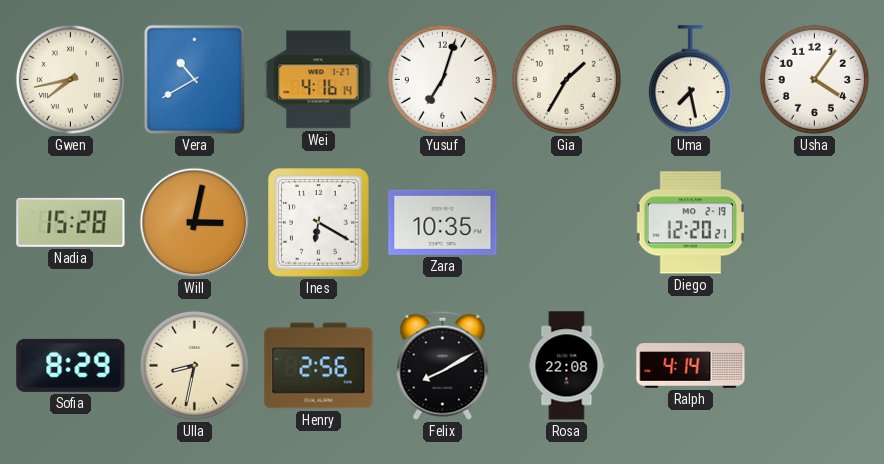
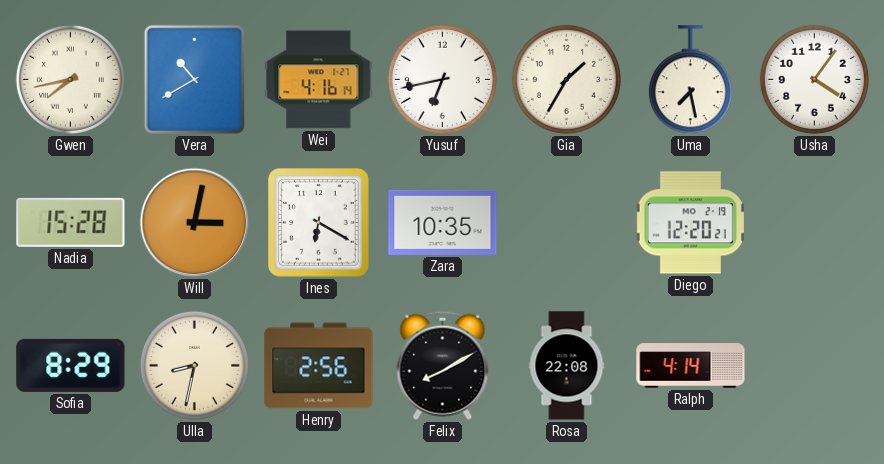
Yusuf: 7:03 -> 6:43 (442, 79)
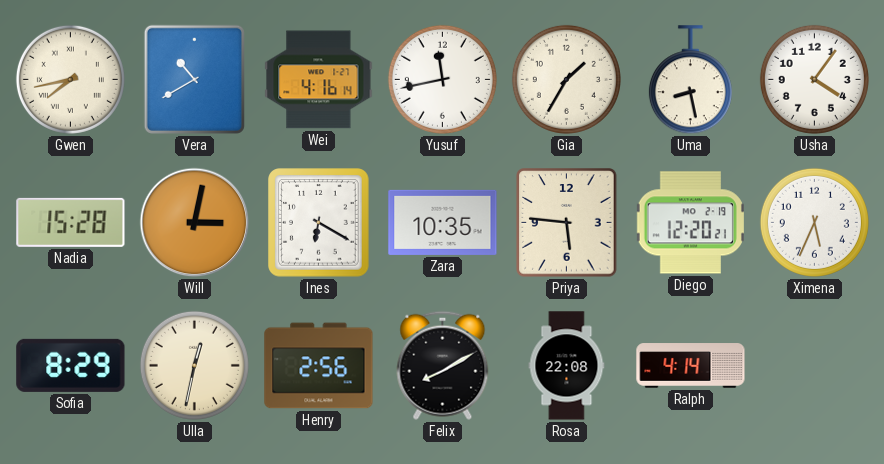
Yusuf: 6:43 -> 11:43 (442, 79)
Uma: 7:28 -> 8:28 (690, 80)
Priya: none -> 5:46 (567, 223)
Ximena: none -> 5:34 (814, 222)
Ulla: 8:32 -> 12:32 (194, 365)
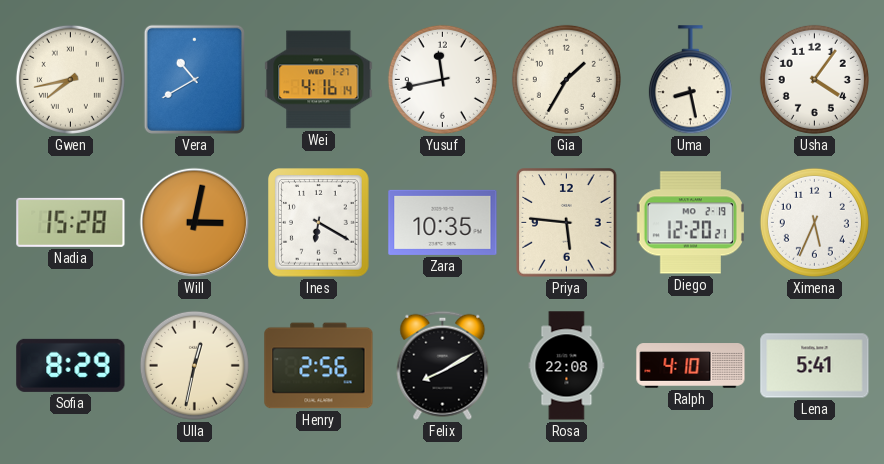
Ralph: 4:14 -> 4:10 (691, 366)
Lena: none -> 5:41 (815, 366)
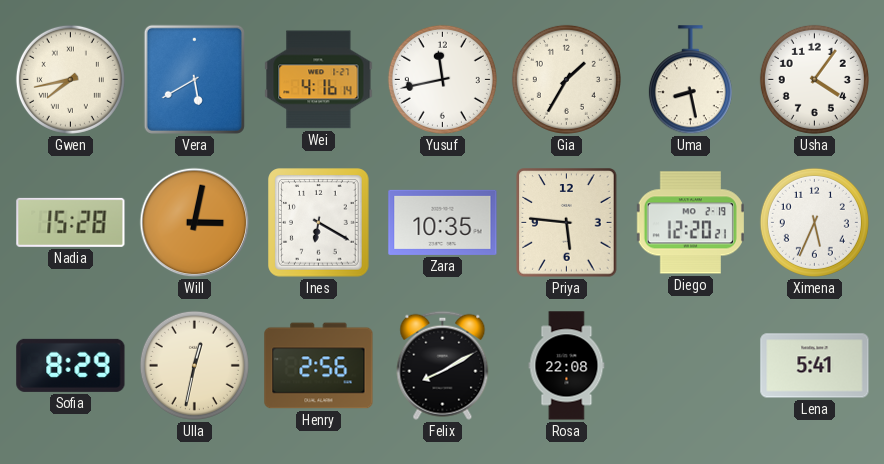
Vera: 10:40 -> 5:40 (194, 79)
Ralph: 4:10 -> none (691, 366)
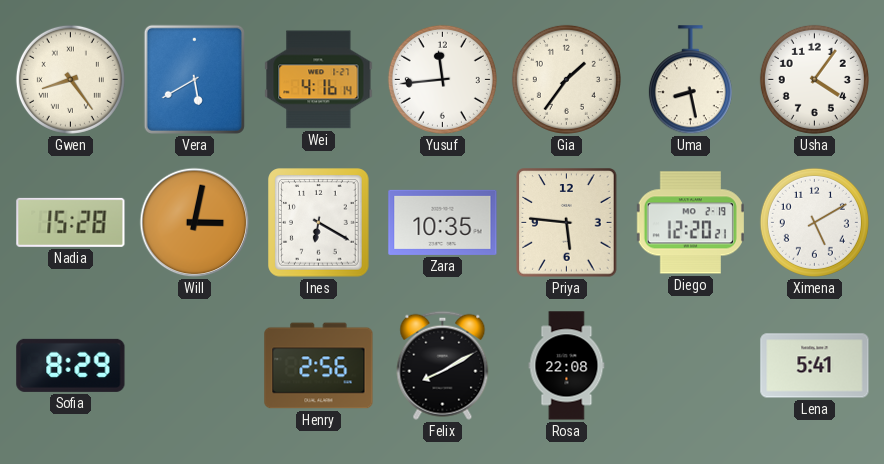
Gwen: 7:43 -> 8:24 (70, 79)
Yusuf: 11:43 -> 11:44 (442, 79)
Gia: 1:35 -> 1:36 (566, 79)
Ximena: 5:34 -> 5:10 (814, 222)
Ulla: 12:32 -> none (194, 365)
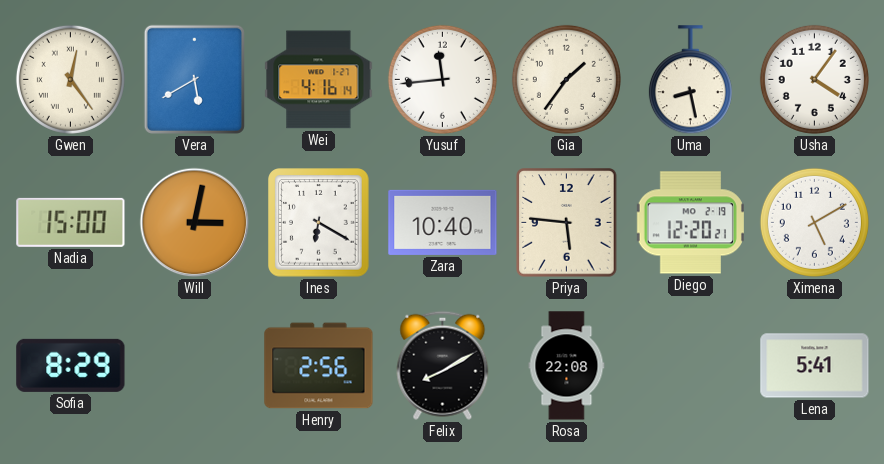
Gwen: 8:24 -> 12:24 (70, 79)
Nadia: 15:28 -> 15:00 (71, 222)
Zara: 10:35 -> 10:40 (443, 222)
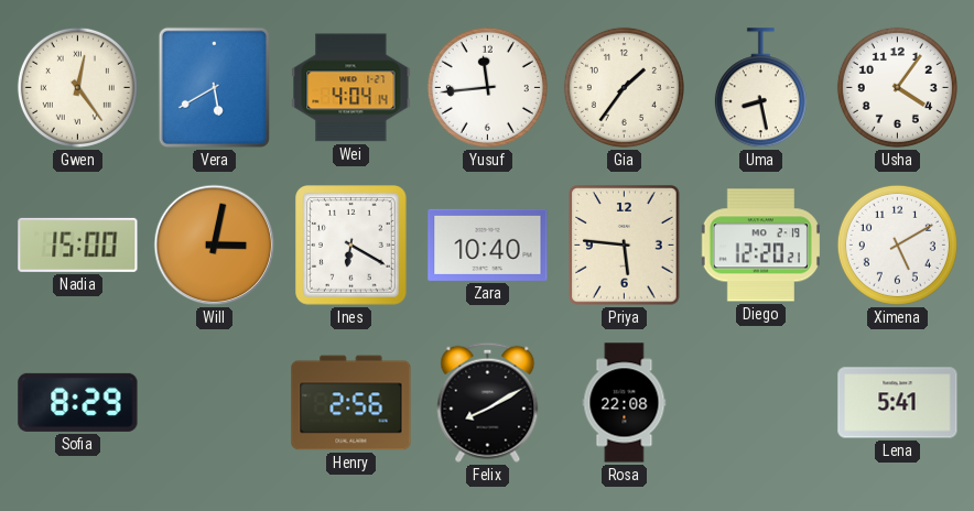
Wei: 4:16 -> 4:04 (351, 88)
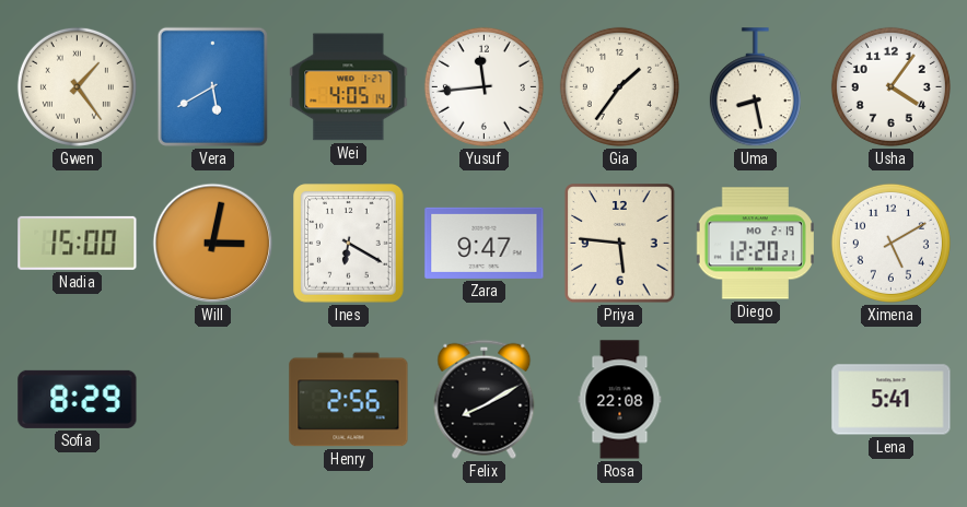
Gwen: 12:24 -> 1:24 (77, 86)
Wei: 4:04 -> 4:05 (349, 87)
Zara: 10:40 -> 9:47 (485, 243)
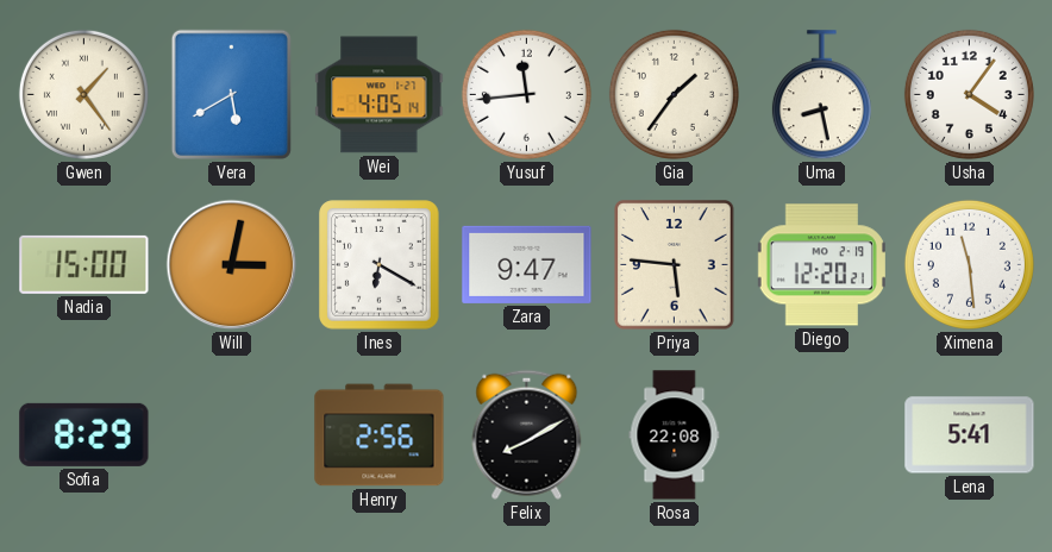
Ximena: 5:10 -> 11:29 (969, 264)
